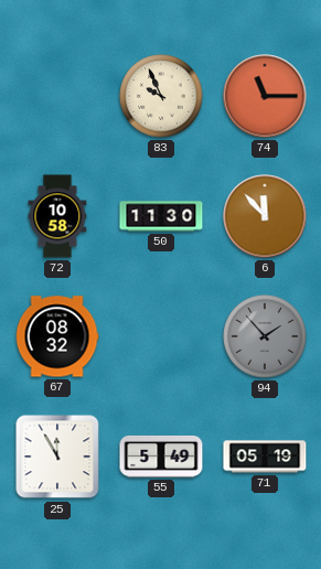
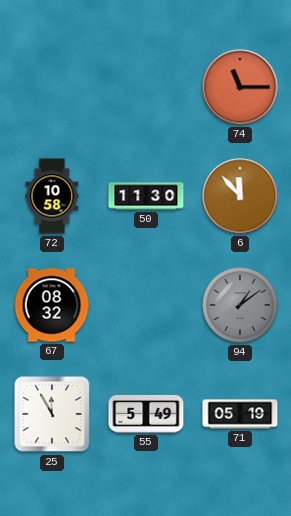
83: 9:56 -> none (161, 96)
94: 1:53 -> 1:09 (240, 305)
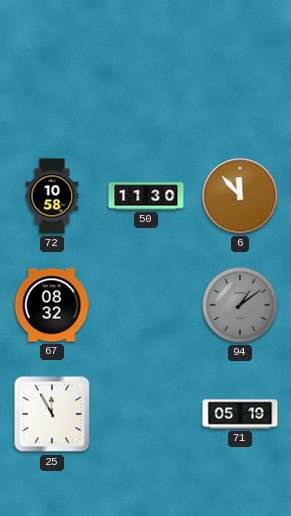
74: 11:15 -> none (240, 87)
55: 5:49 -> none (146, 414)
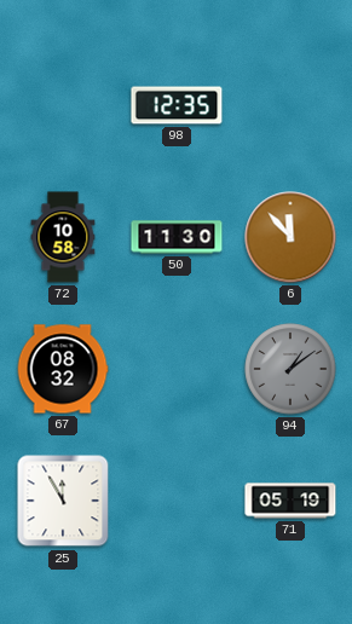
98: none -> 12:35 (177, 105)
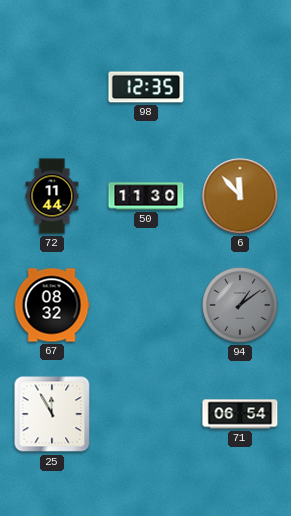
72: 10:58 -> 11:44 (52, 196)
71: 05:19 -> 06:54 (240, 414)
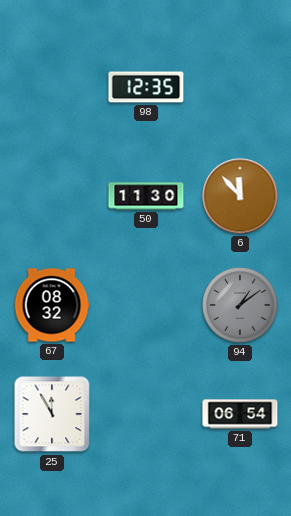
72: 11:44 -> none (52, 196)
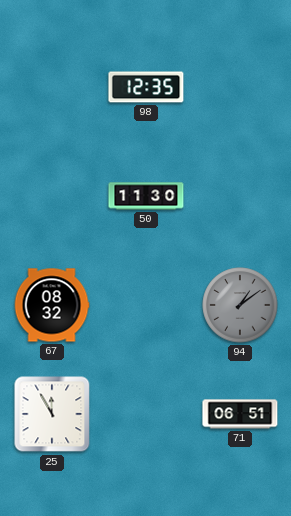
6: 11:53 -> none (240, 196)
71: 06:54 -> 06:51 (240, 414)
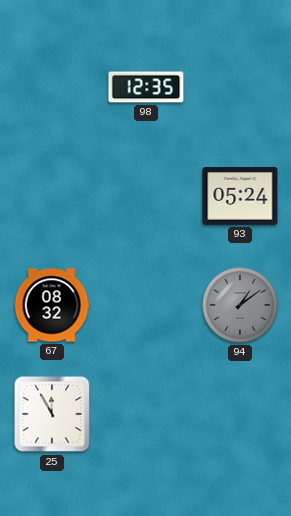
50: 11:30 -> none (146, 196)
93: none -> 05:24 (240, 197)
71: 06:51 -> none (240, 414)
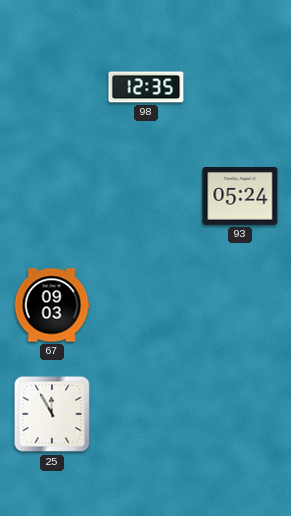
67: 08:32 -> 09:03 (52, 305)
94: 1:09 -> none (240, 305)
